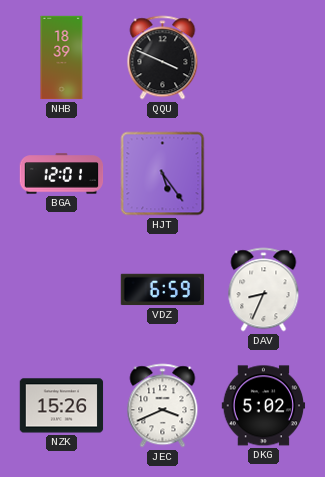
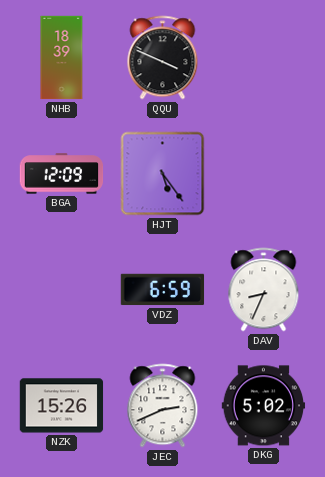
BGA: 12:01 -> 12:09 (62, 174)
JEC: 3:41 -> 2:41 (163, 406)
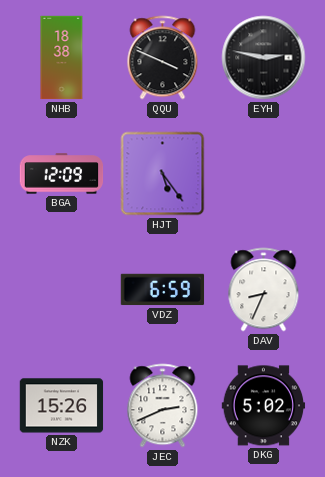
NHB: 18:39 -> 18:38 (62, 58)
EYH: none -> 2:47 (264, 58)
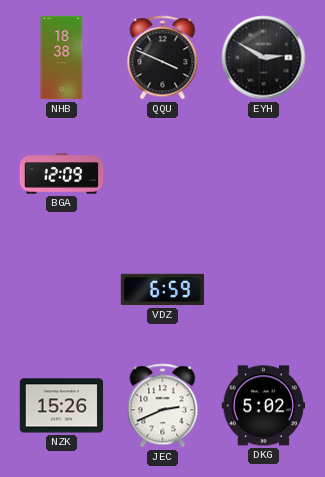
EYH: 2:47 -> 2:50 (264, 58)
HJT: 5:24 -> none (163, 174)
DAV: 8:34 -> none (264, 290)
